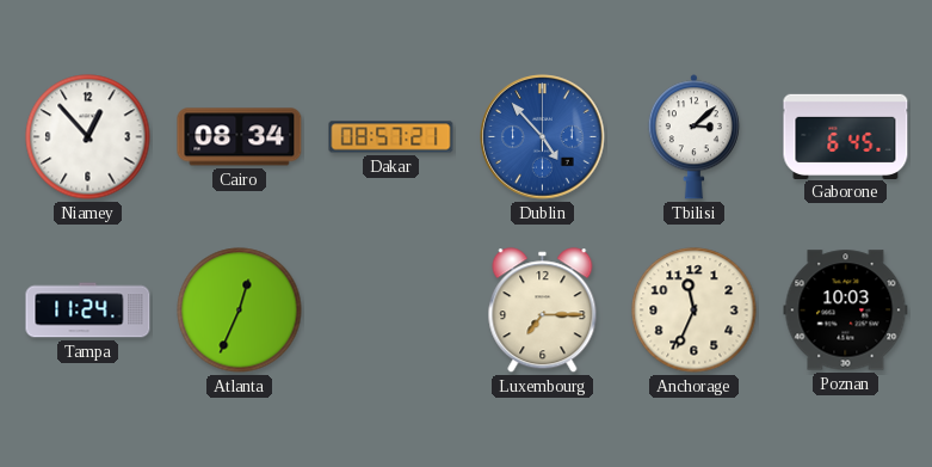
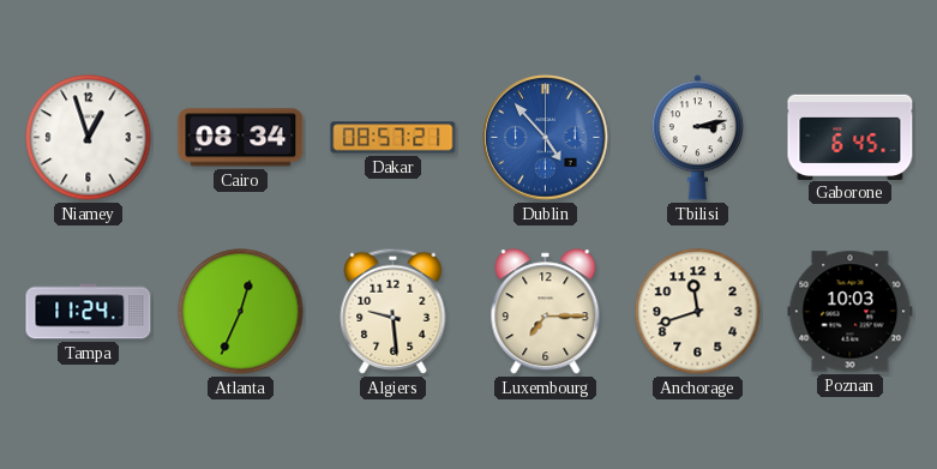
Niamey: 12:53 -> 12:57 (89, 138)
Tbilisi: 3:08 -> 3:13 (697, 138)
Algiers: none -> 9:29 (394, 311)
Anchorage: 11:34 -> 11:42 (698, 312)
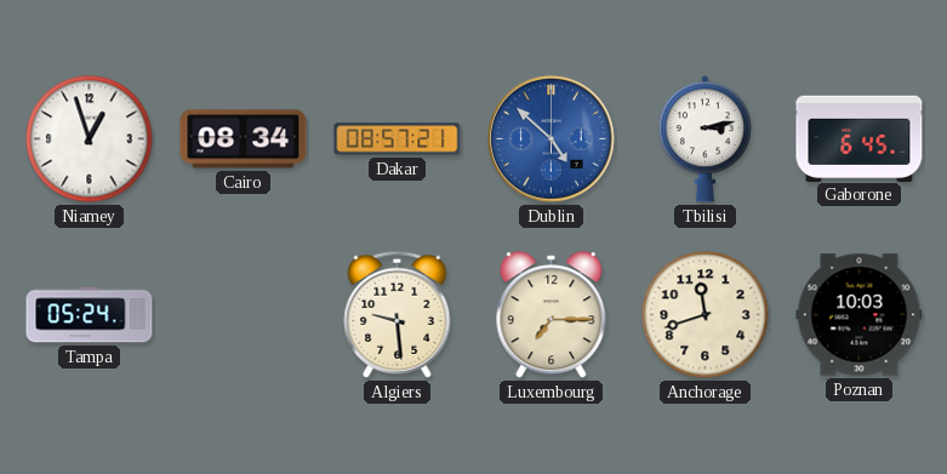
Dublin: 4:53 -> 4:52 (552, 139)
Tampa: 11:24 -> 05:24 (90, 315)
Atlanta: 12:34 -> none (241, 312)
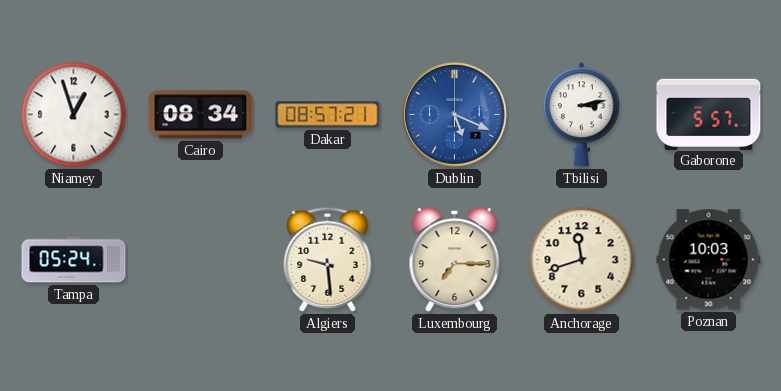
Dublin: 4:52 -> 5:19 (455, 115)
Gaborone: 6:45 -> 5:57 (709, 114)
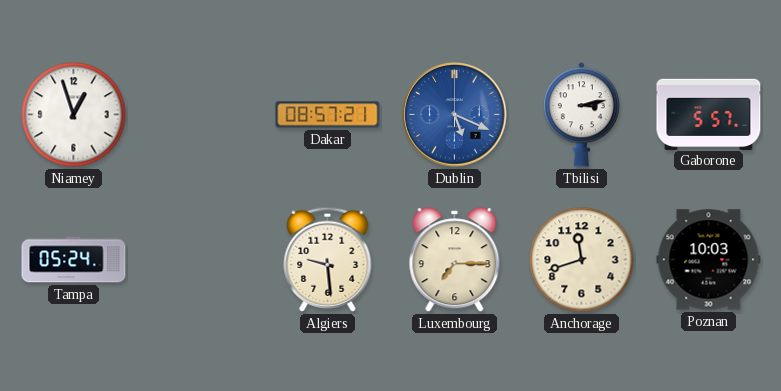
Cairo: 08:34 -> none (201, 115)
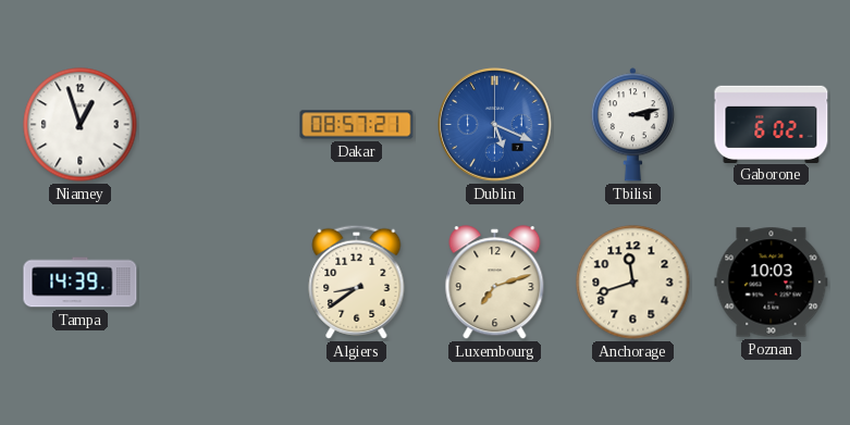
Gaborone: 5:57 -> 6:02 (772, 124)
Tampa: 05:24 -> 14:39 (81, 283)
Algiers: 9:29 -> 8:39 (357, 282)
Luxembourg: 7:15 -> 7:12 (495, 283)
